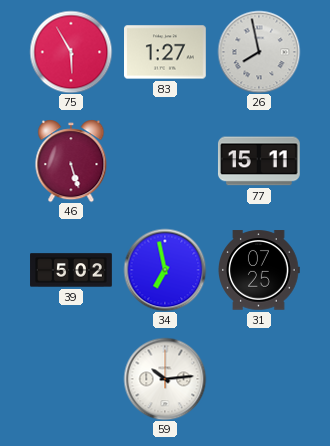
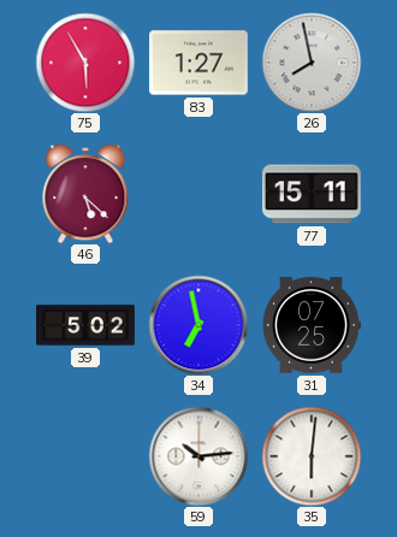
46: 5:27 -> 5:22 (85, 194)
35: none -> 6:01 (312, 456)
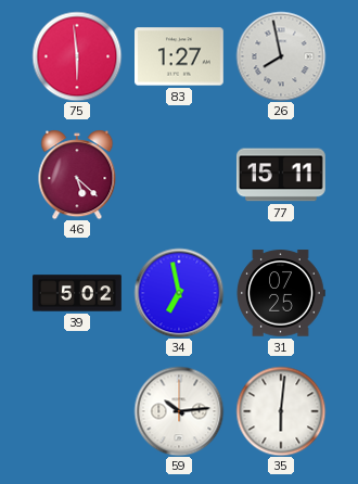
75: 5:55 -> 5:59 (77, 56)
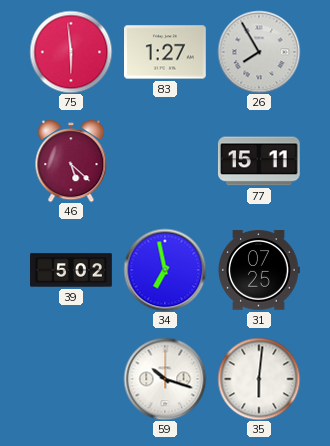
26: 7:58 -> 7:55 (259, 52)
59: 10:14 -> 10:18 (165, 379)
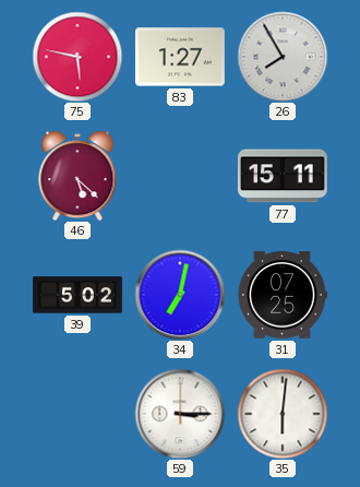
75: 5:59 -> 5:47 (77, 57)
34: 6:58 -> 7:02 (180, 295)
59: 10:18 -> 3:15 (180, 414)
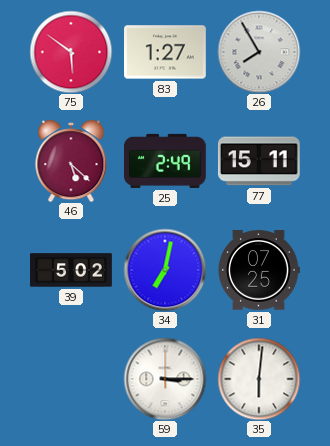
75: 5:47 -> 5:51 (71, 52)
25: none -> 2:49 (166, 161)
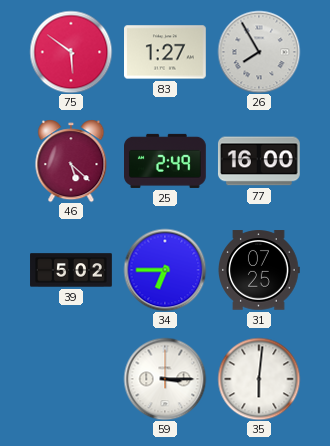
77: 15:11 -> 16:00 (259, 161)
34: 7:02 -> 6:45 (165, 270)
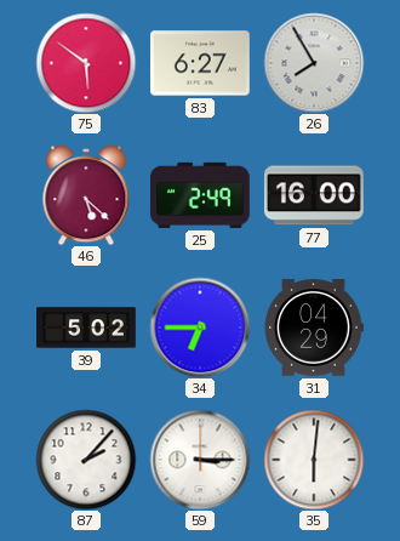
83: 1:27 -> 6:27 (201, 63)
31: 07:25 -> 04:29 (314, 328)
87: none -> 2:07 (86, 460)
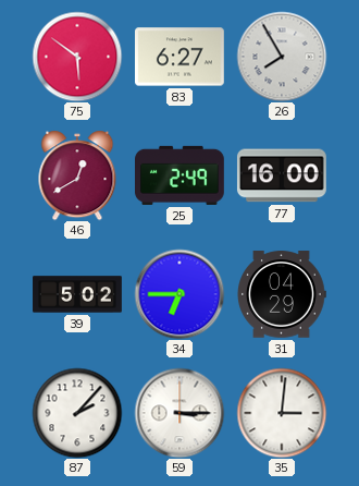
46: 5:22 -> 12:40 (77, 175)
35: 6:01 -> 3:01 (282, 413)
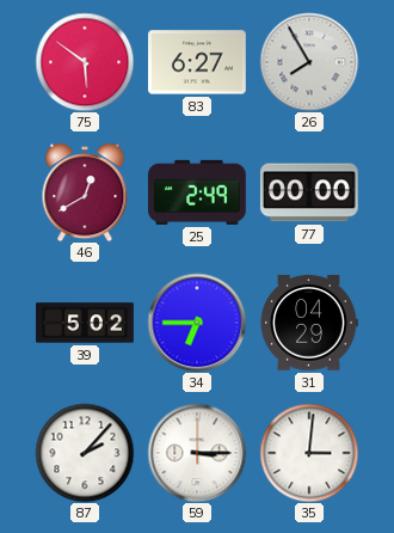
77: 16:00 -> 00:00 (309, 192)
